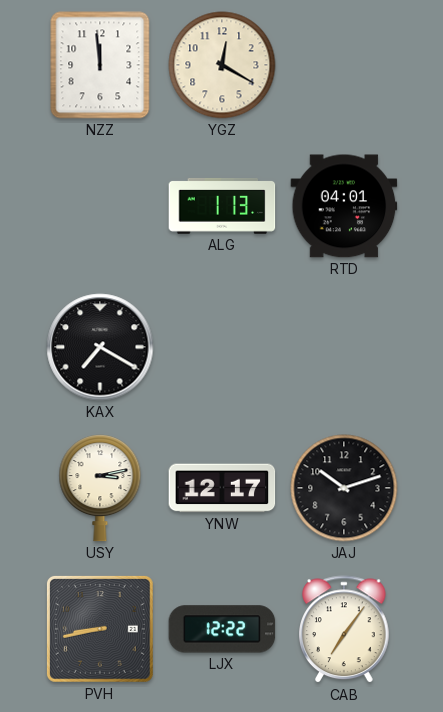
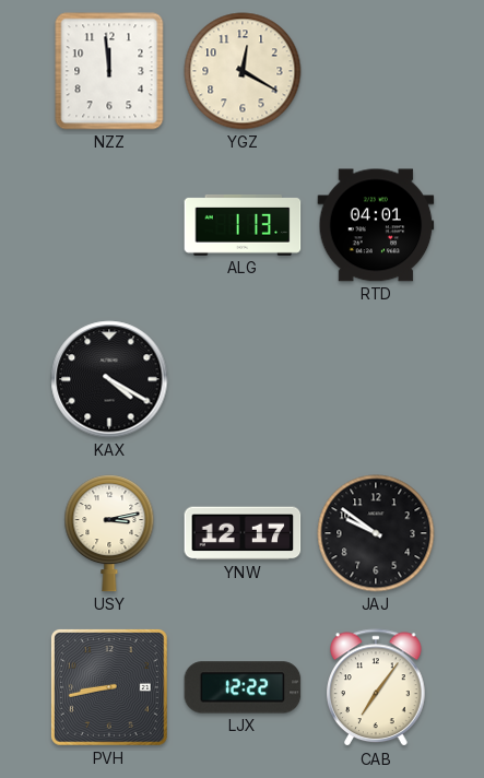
KAX: 7:20 -> 4:20 (109, 379)
JAJ: 10:12 -> 9:51 (376, 533)
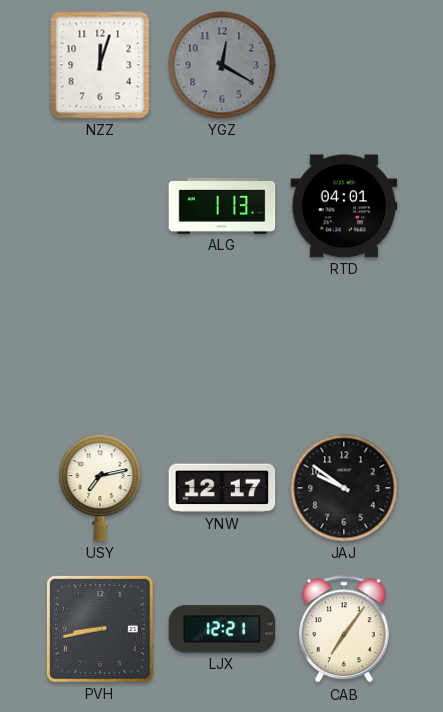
NZZ: 11:59 -> 12:03 (100, 65)
YGZ dial: cream -> grey (222, 65)
KAX: 4:20 -> none (109, 379)
USY: 3:13 -> 7:13 (100, 488)
LJX: 12:22 -> 12:21 (222, 629)
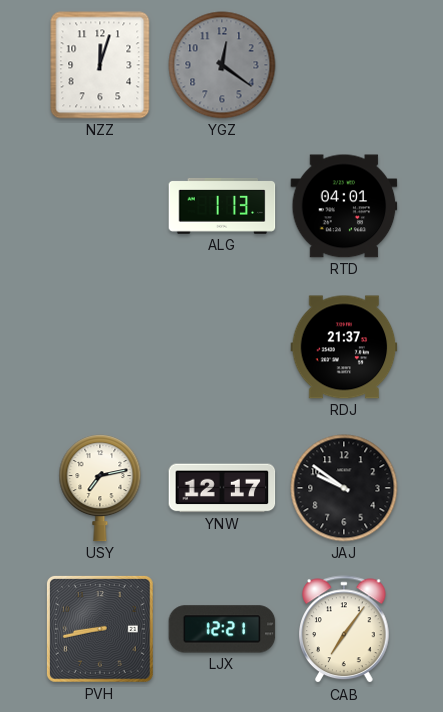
YGZ: 12:20 -> 12:21 (222, 65)
RDJ: none -> 21:37 (344, 347)
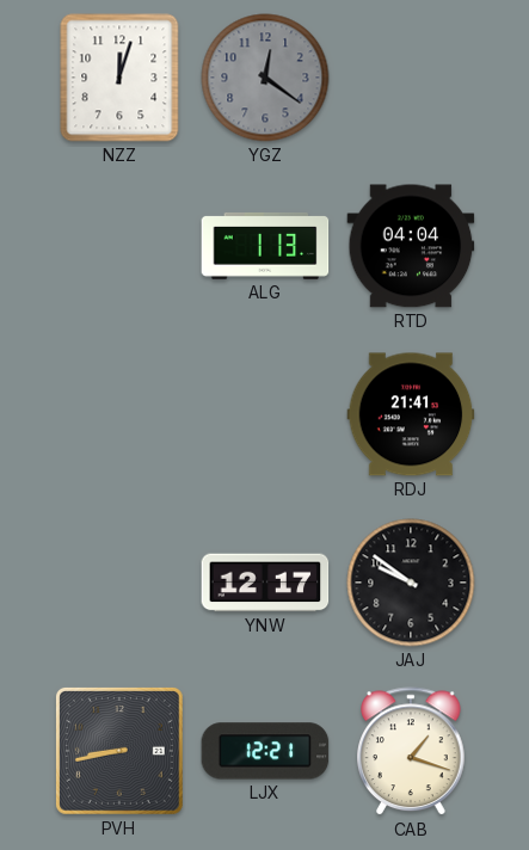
RTD: 04:01 -> 04:04 (411, 246)
RDJ: 21:37 -> 21:41 (411, 414)
USY: 7:13 -> none (100, 488)
CAB: 7:06 -> 1:18 (412, 752)
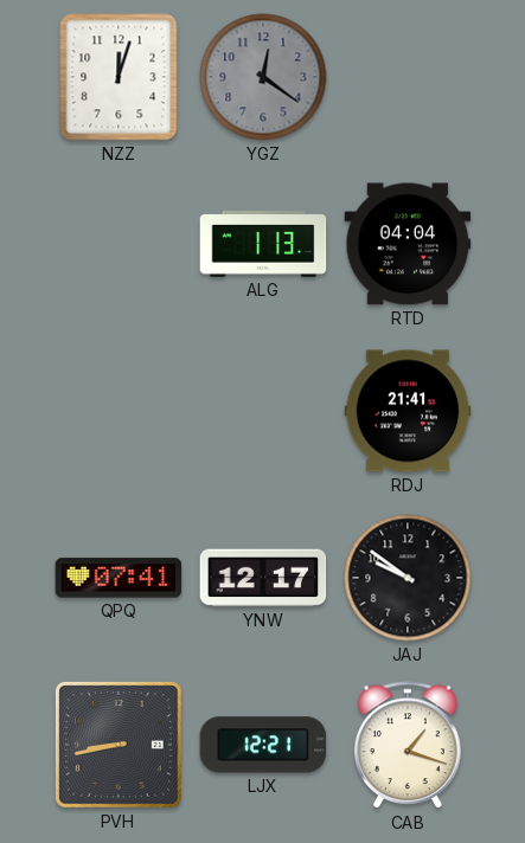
QPQ: none -> 07:41 (119, 578)
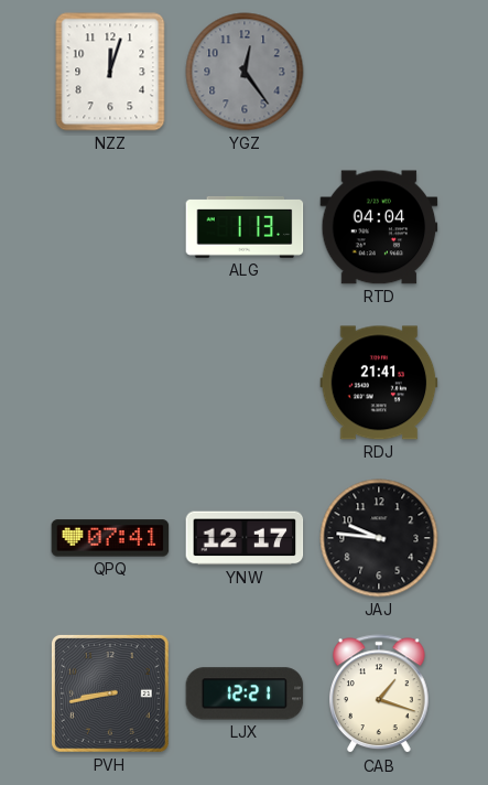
YGZ: 12:21 -> 12:24 (245, 72)
JAJ: 9:51 -> 9:46 (379, 538)
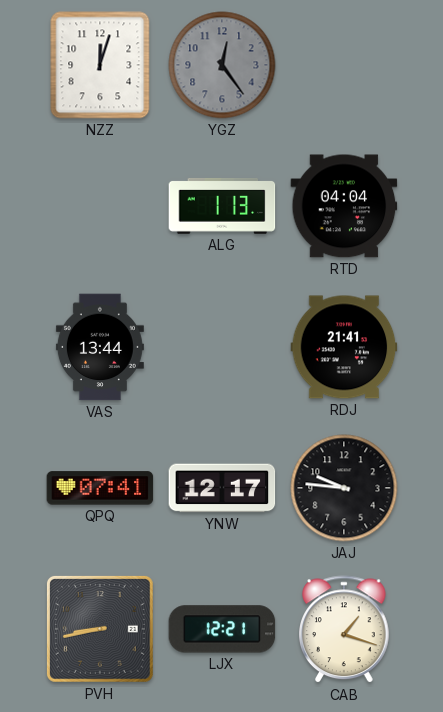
VAS: none -> 13:44 (100, 347)
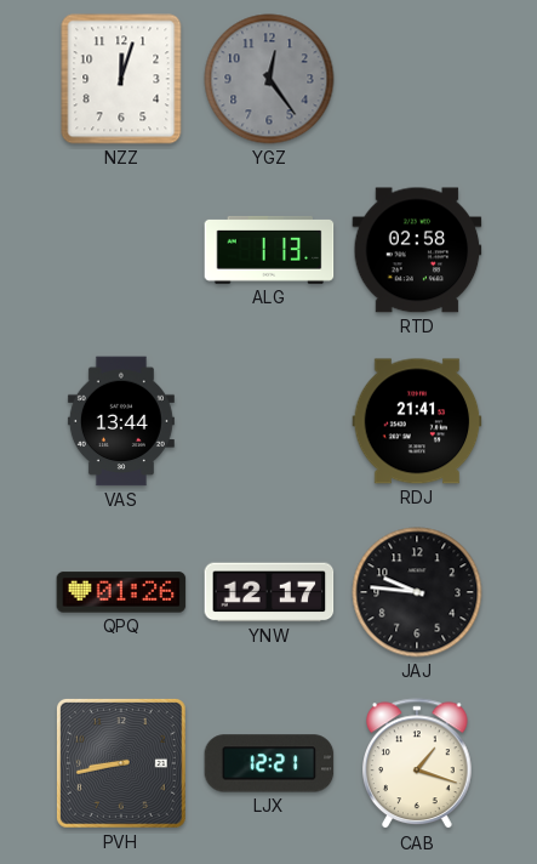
RTD: 04:04 -> 02:58 (417, 250)
QPQ: 07:41 -> 01:26 (121, 592)
